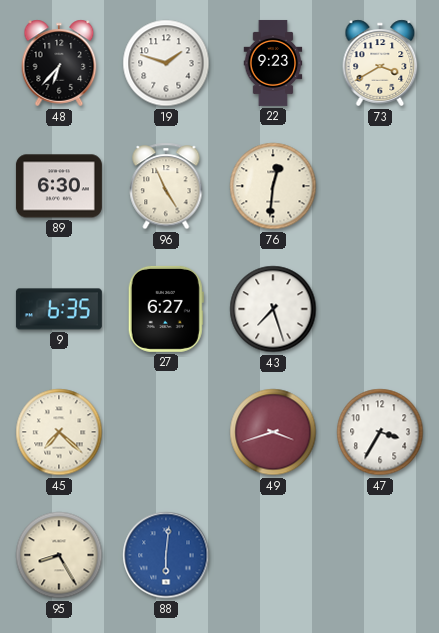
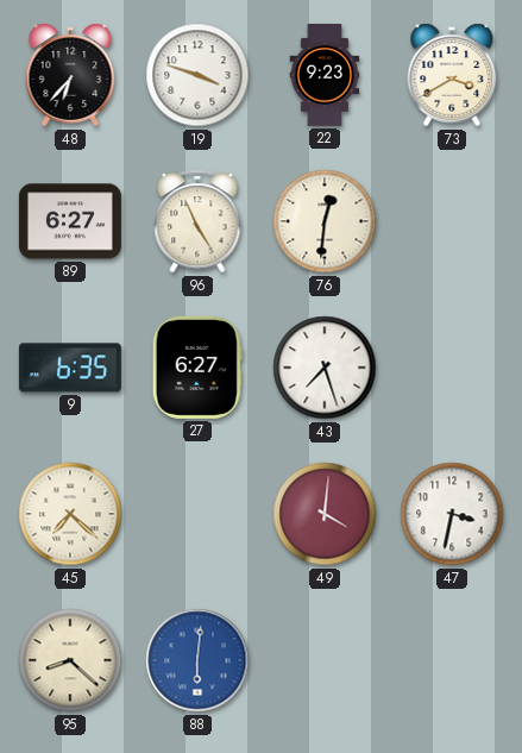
19: 1:48 -> 3:48 (197, 75)
89: 6:30 -> 6:27 (70, 221)
49: 3:42 -> 4:01 (325, 514)
47: 3:35 -> 3:32 (452, 514)
95: 8:25 -> 8:22 (70, 660)
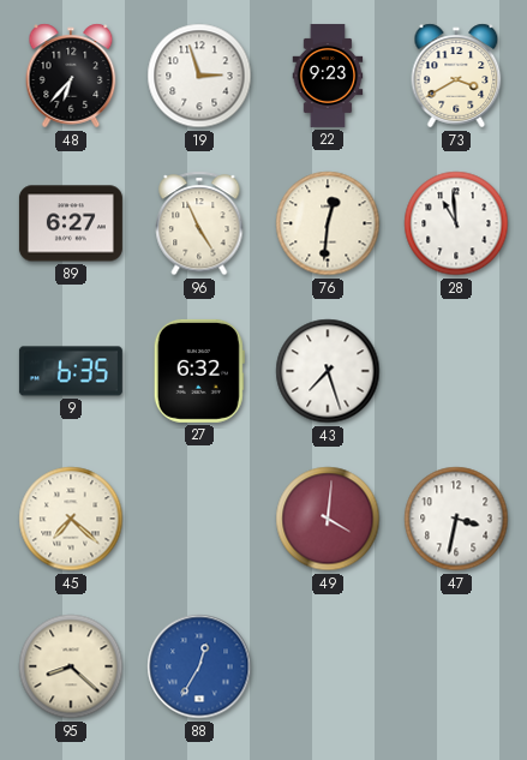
19: 3:48 -> 2:57 (199, 76)
28: none -> 10:59 (456, 223)
27: 6:27 -> 6:32 (199, 371)
88: 6:01 -> 12:35 (199, 666)
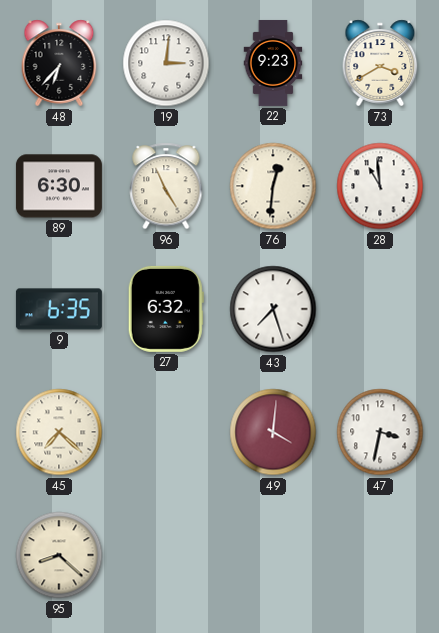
19: 2:57 -> 3:01 (166, 63)
89: 6:27 -> 6:30 (59, 186)
88: 12:35 -> none (199, 666)
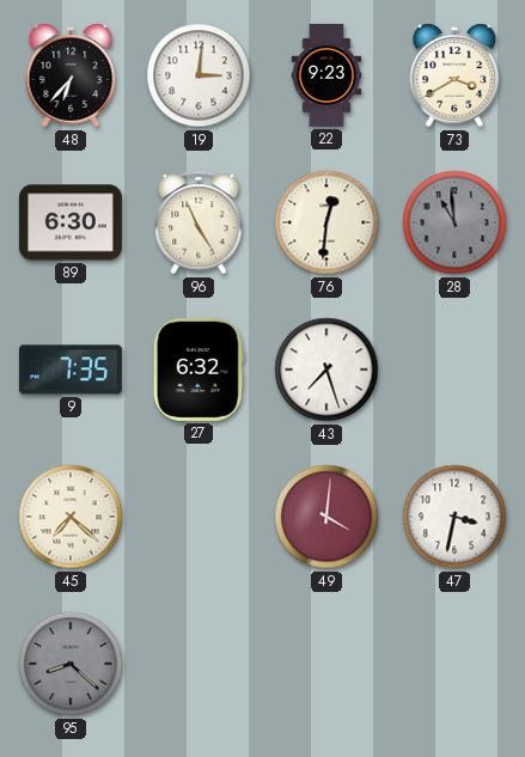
28 dial: white -> grey (454, 222)
9: 6:35 -> 7:35 (71, 370)
95 dial: cream -> grey (71, 664)
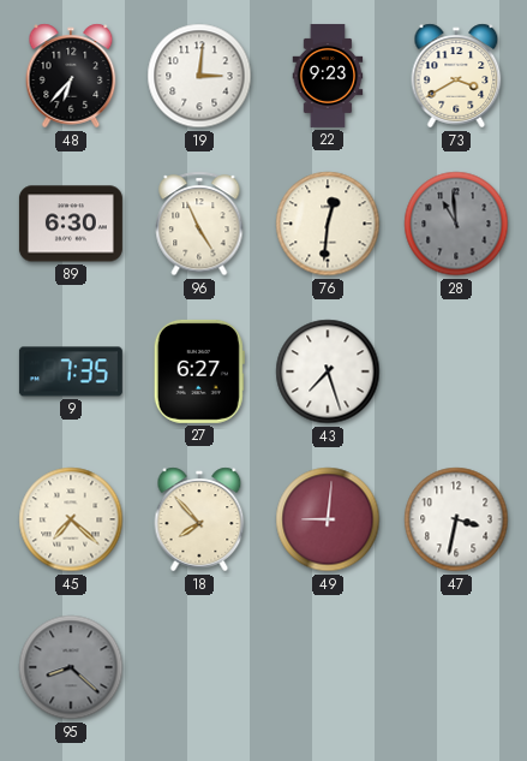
27: 6:32 -> 6:27 (199, 371)
18: none -> 7:53 (199, 519)
49: 4:01 -> 9:01 (328, 519)
